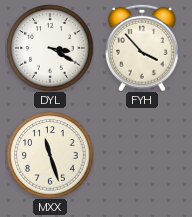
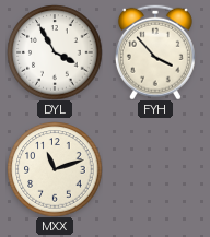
DYL: 3:20 -> 3:55 (55, 52)
MXX: 11:27 -> 11:12 (55, 169)
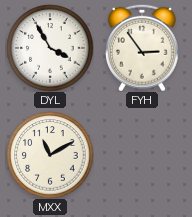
FYH: 3:53 -> 2:54 (142, 48)
MXX: 11:12 -> 11:10 (50, 155)
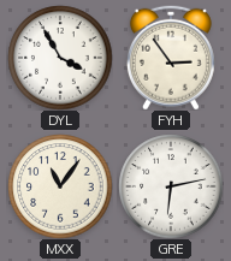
MXX: 11:10 -> 11:06 (60, 186)
GRE: none -> 6:13 (171, 186)
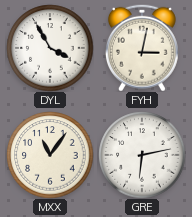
FYH: 2:54 -> 3:02 (142, 48)
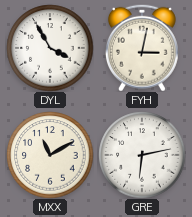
MXX: 11:06 -> 11:10 (50, 155)
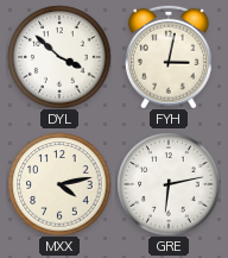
DYL: 3:55 -> 3:52 (59, 57)
MXX: 11:10 -> 4:13 (59, 184)
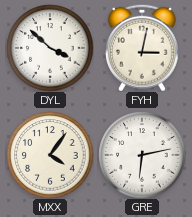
MXX: 4:13 -> 4:06 (50, 155)
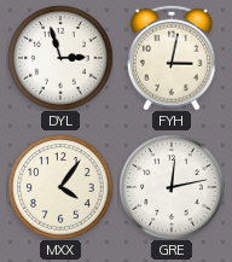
DYL: 3:52 -> 2:57 (60, 58)
GRE: 6:13 -> 12:13 (172, 187)
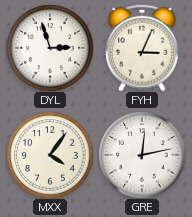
FYH: 3:02 -> 3:04 (142, 48)
